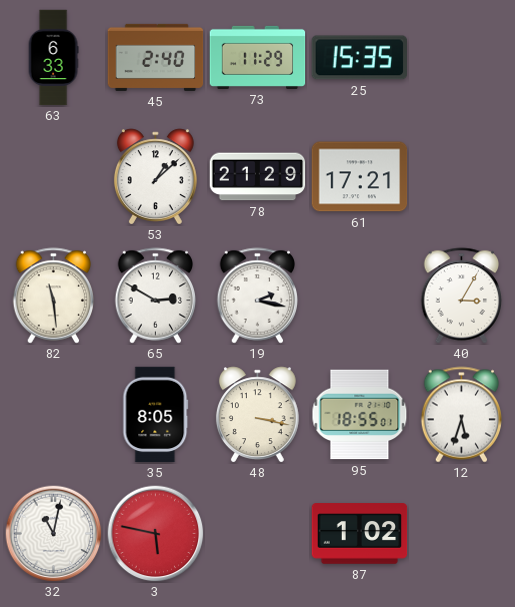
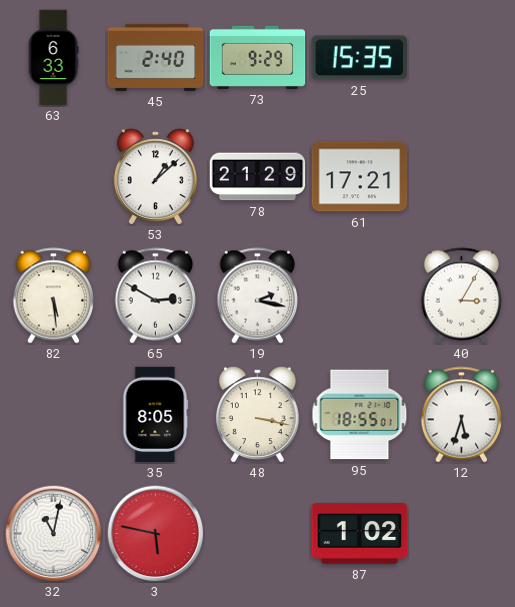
73: 11:29 -> 9:29 (258, 57)
82: 11:29 -> 5:29 (54, 296)
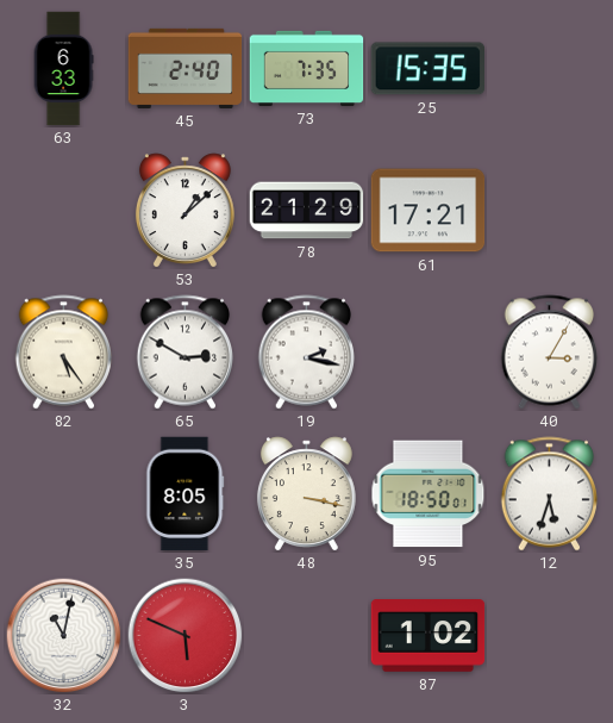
73: 9:29 -> 7:35 (307, 68)
82: 5:29 -> 5:24 (64, 353)
95: 18:55 -> 18:50 (429, 494)
3: 5:47 -> 5:49 (186, 636)
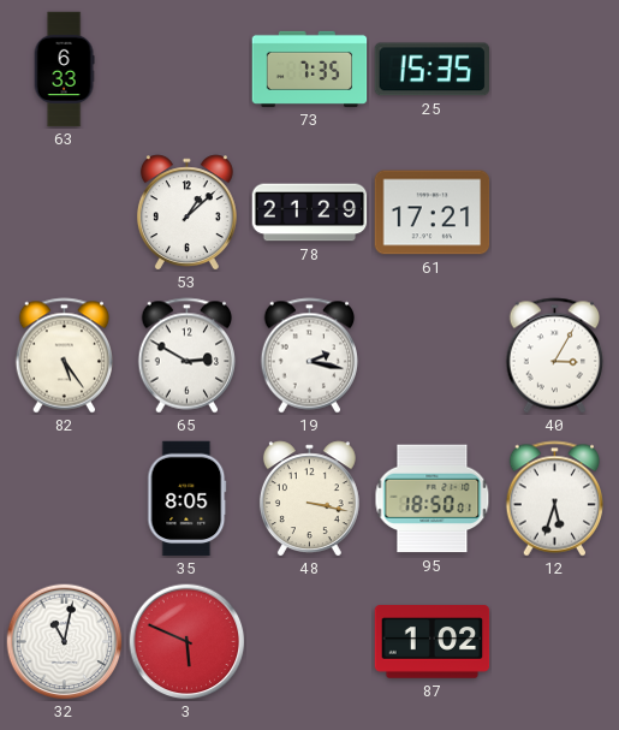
45: 2:40 -> none (186, 68)
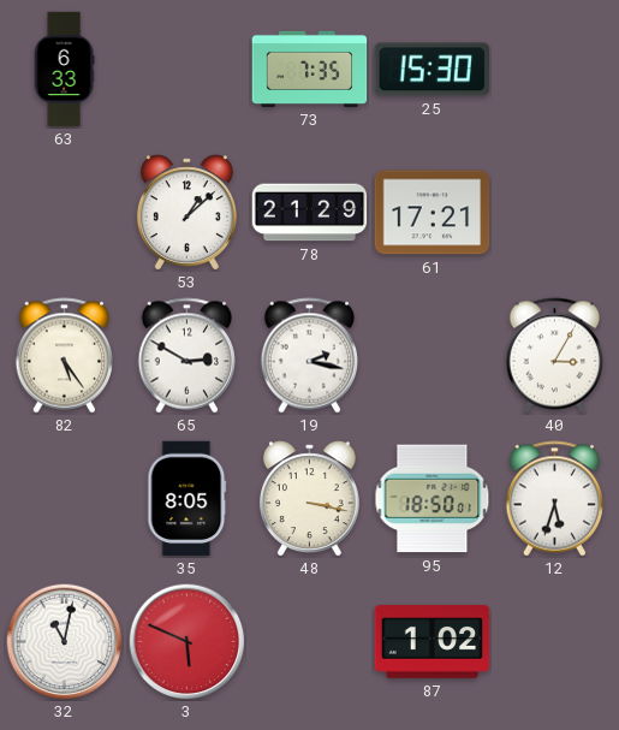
25: 15:35 -> 15:30 (431, 70)
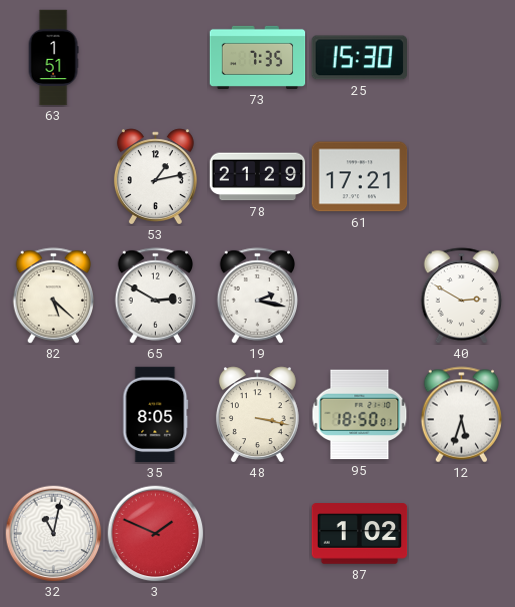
63: 6:33 -> 1:51 (53, 58)
53: 1:08 -> 1:13 (155, 177)
82: 5:24 -> 5:22 (54, 296)
40: 3:05 -> 2:50 (462, 296)
3: 5:49 -> 1:49 (156, 534)
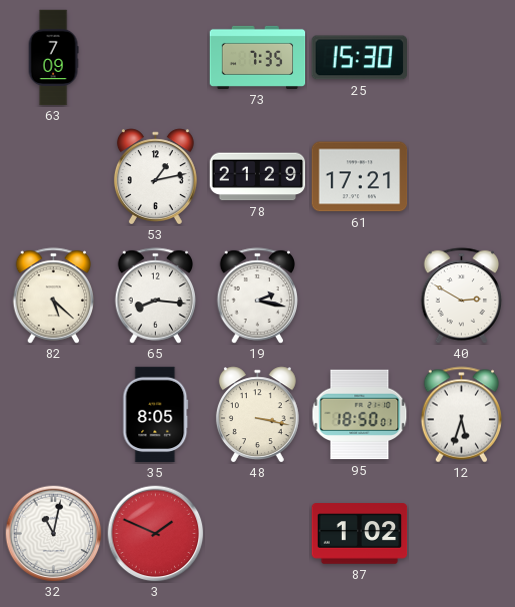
63: 1:51 -> 7:09 (53, 58)
65: 2:50 -> 8:16 (156, 296)
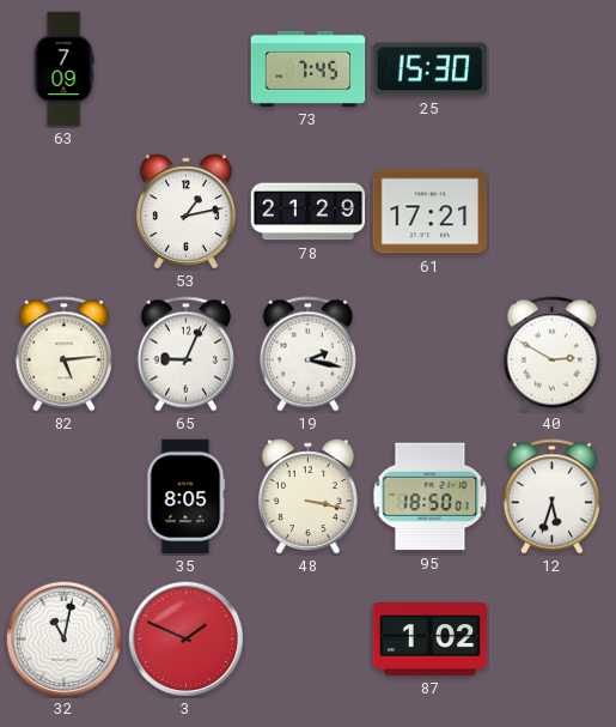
73: 7:35 -> 7:45 (309, 68)
82: 5:22 -> 5:14 (65, 355)
65: 8:16 -> 9:04 (187, 355)
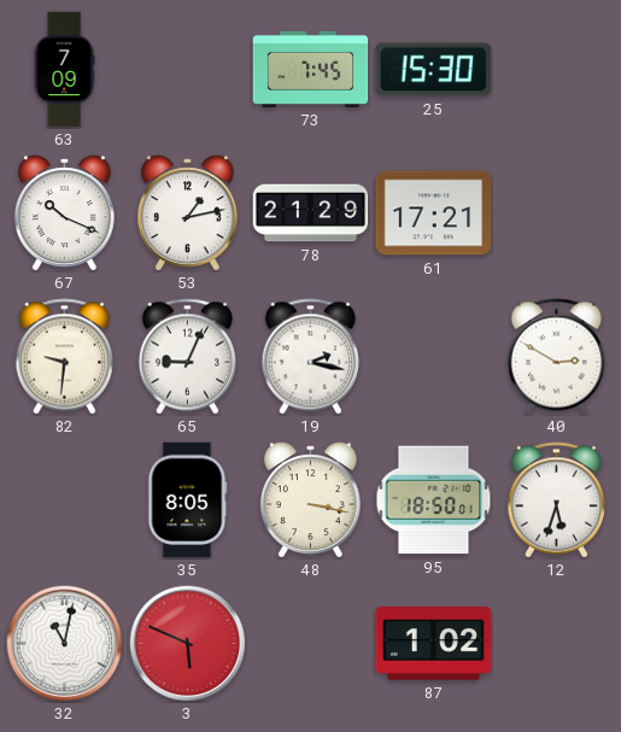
67: none -> 10:19 (64, 213)
82: 5:14 -> 9:31 (65, 357)
3: 1:49 -> 5:49 (188, 644)
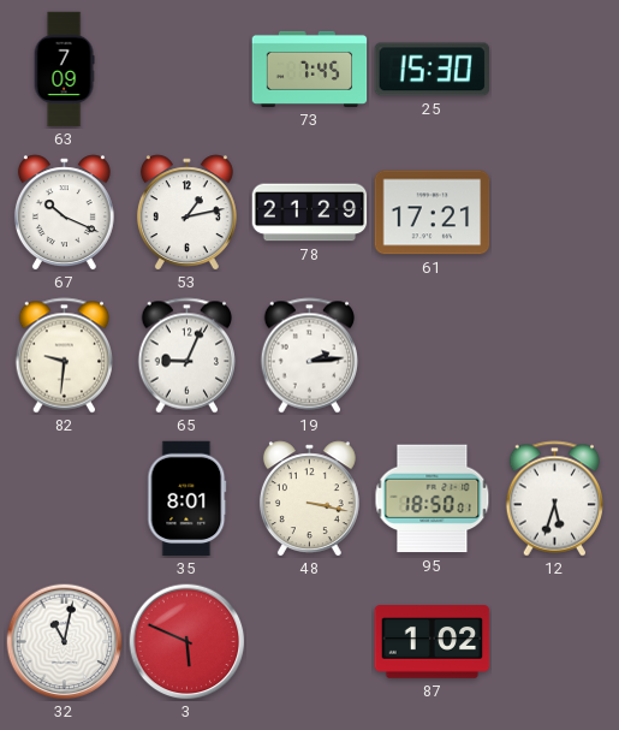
19: 2:17 -> 2:14 (310, 356)
40: 2:50 -> none (557, 357)
35: 8:05 -> 8:01 (188, 499)
